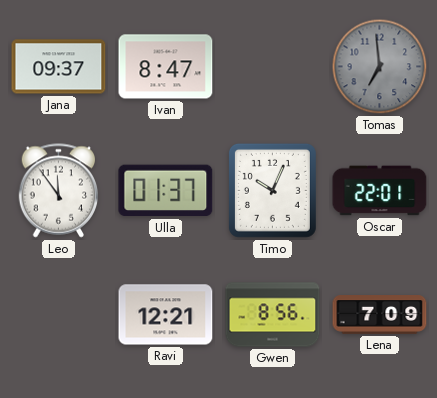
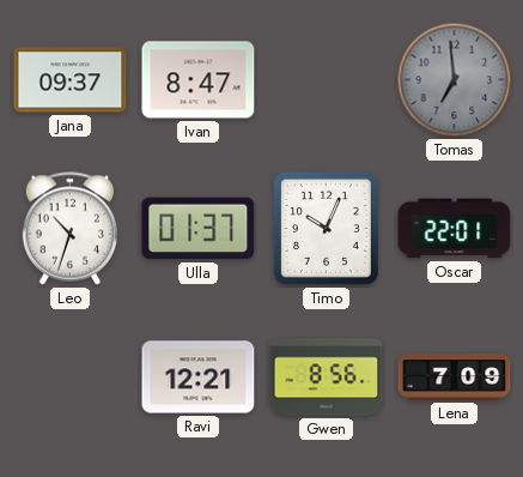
Leo: 11:54 -> 10:33 (71, 229)
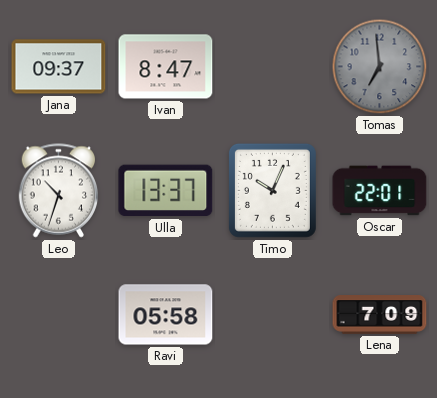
Ulla: 01:37 -> 13:37 (166, 191)
Ravi: 12:21 -> 05:58 (166, 315)
Gwen: 8:56 -> none (327, 378)
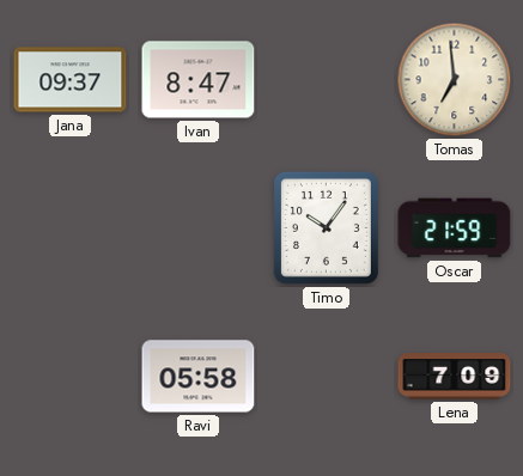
Tomas dial: grey -> cream (455, 80)
Leo: 10:33 -> none (59, 191)
Ulla: 13:37 -> none (166, 191)
Timo: 10:04 -> 10:06 (326, 227)
Oscar: 22:01 -> 21:59 (455, 228)
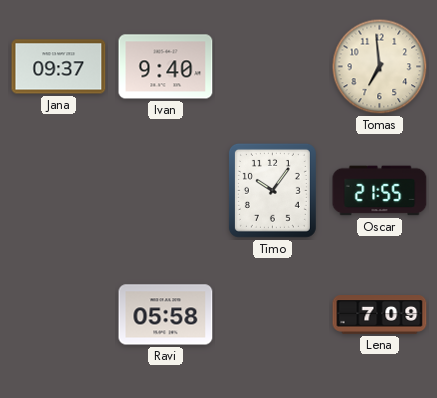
Ivan: 8:47 -> 9:40 (166, 67)
Oscar: 21:59 -> 21:55 (380, 191)
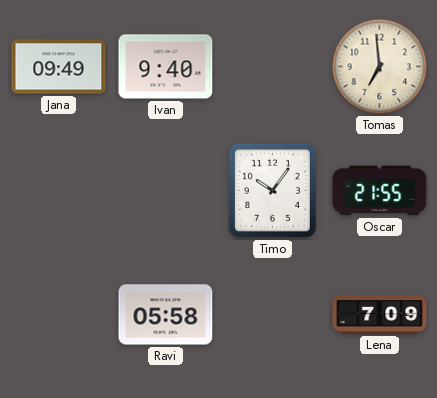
Jana: 09:37 -> 09:49 (59, 67)
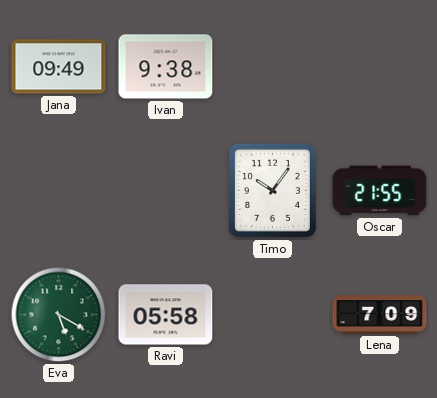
Ivan: 9:40 -> 9:38 (166, 67)
Tomas: 6:59 -> none (380, 67)
Eva: none -> 5:20 (59, 315)
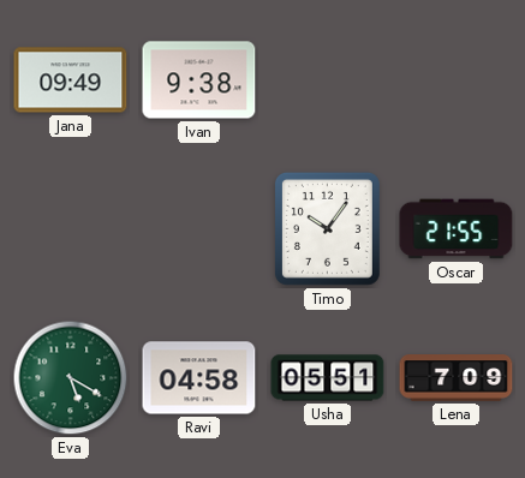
Ravi: 05:58 -> 04:58 (199, 378)
Usha: none -> 05:51 (328, 378)
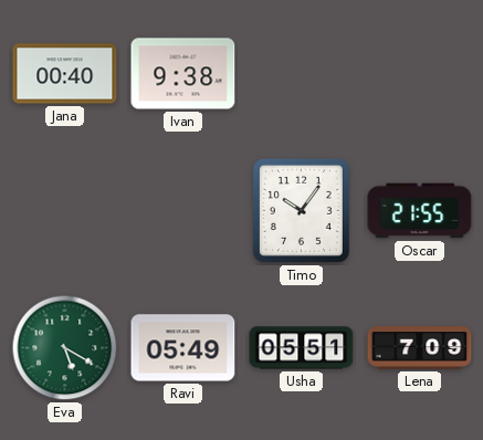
Jana: 09:49 -> 00:40 (65, 74)
Ravi: 04:58 -> 05:49 (183, 348)
